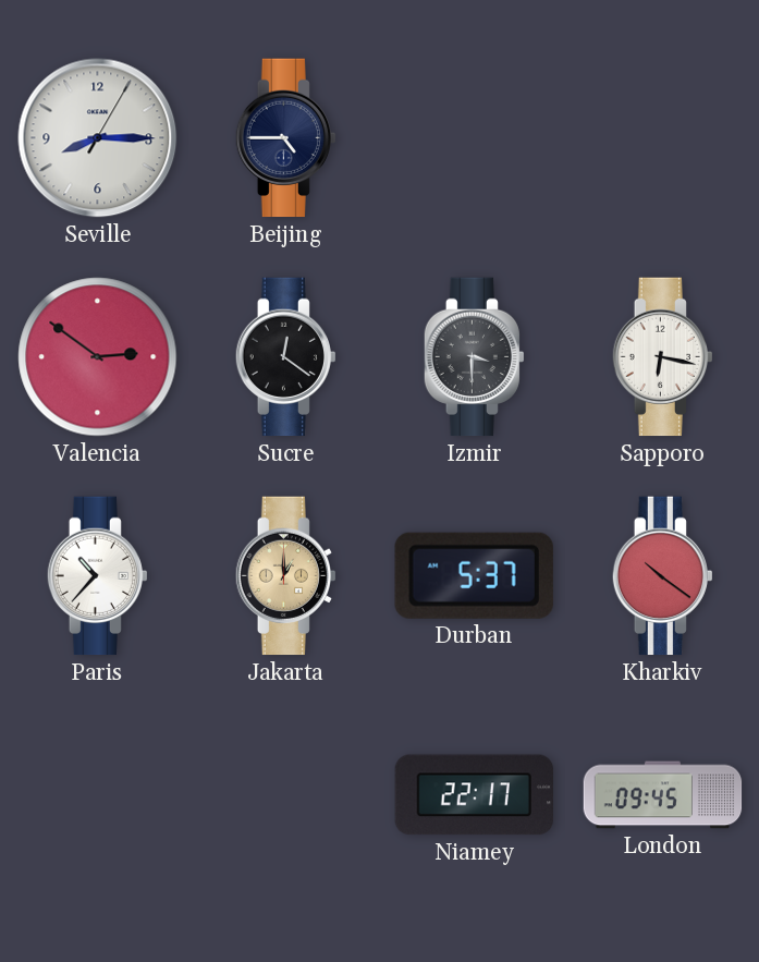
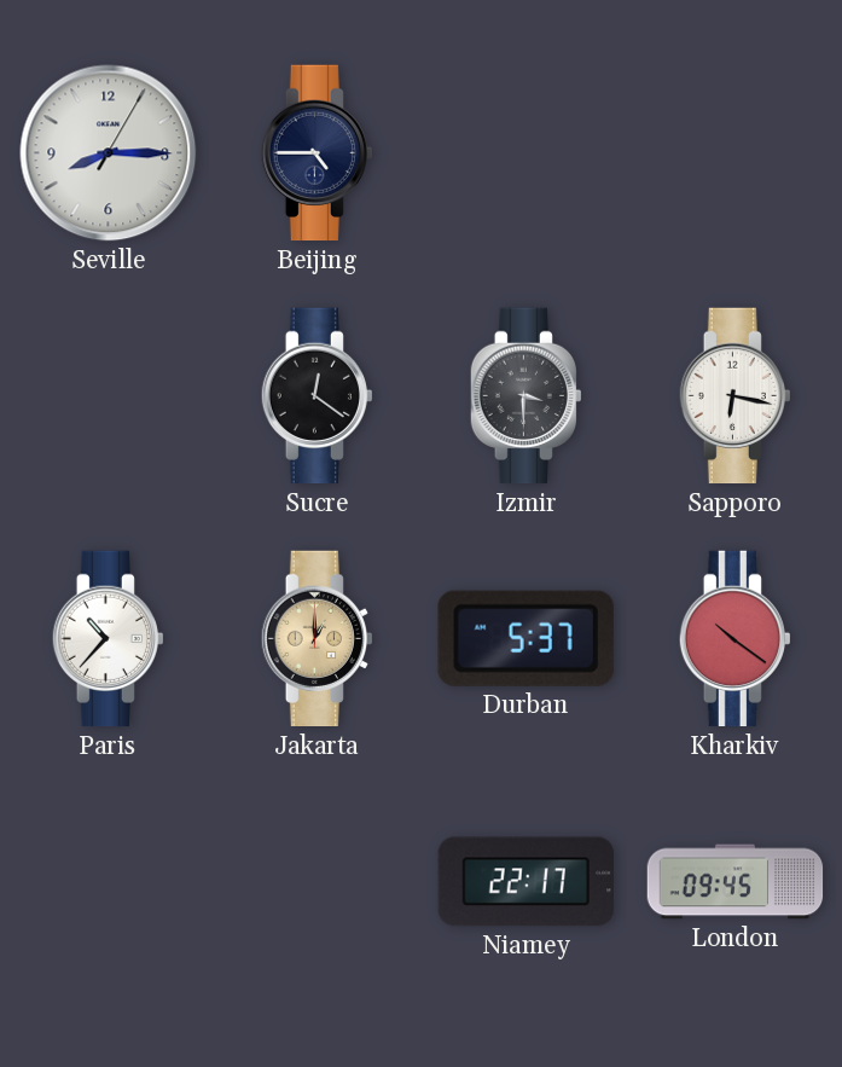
Valencia: 2:51 -> none (98, 357)
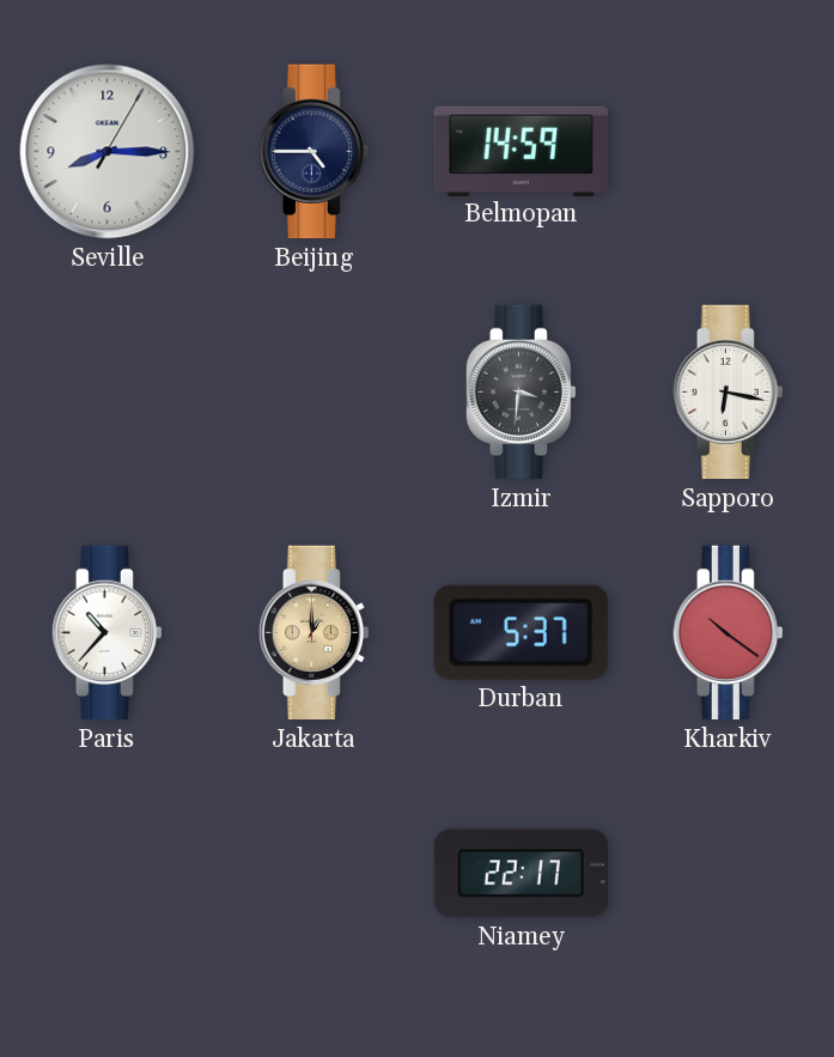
Belmopan: none -> 14:59 (521, 151)
Sucre: 12:21 -> none (317, 396)
Izmir: 3:30 -> 3:31 (521, 393)
London: 09:45 -> none (736, 882)
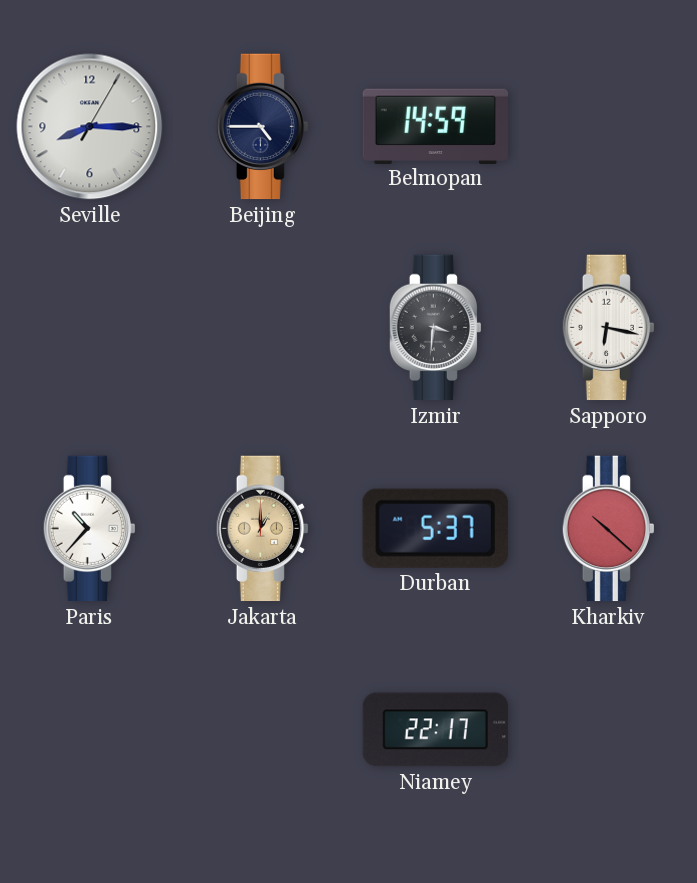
Kharkiv: 10:21 -> 10:22 (608, 529)
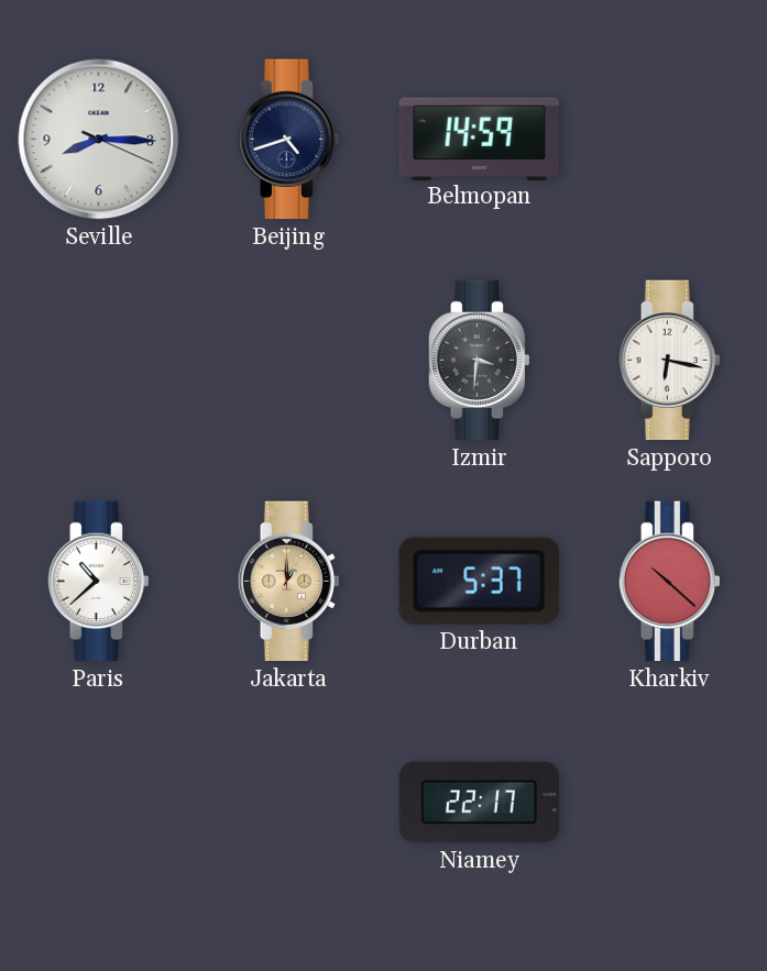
Seville: 8:15:05 -> 8:15:19 (99, 140)
Beijing: 4:45 -> 4:42 (288, 140)
Paris: 10:37 -> 10:38 (98, 582)
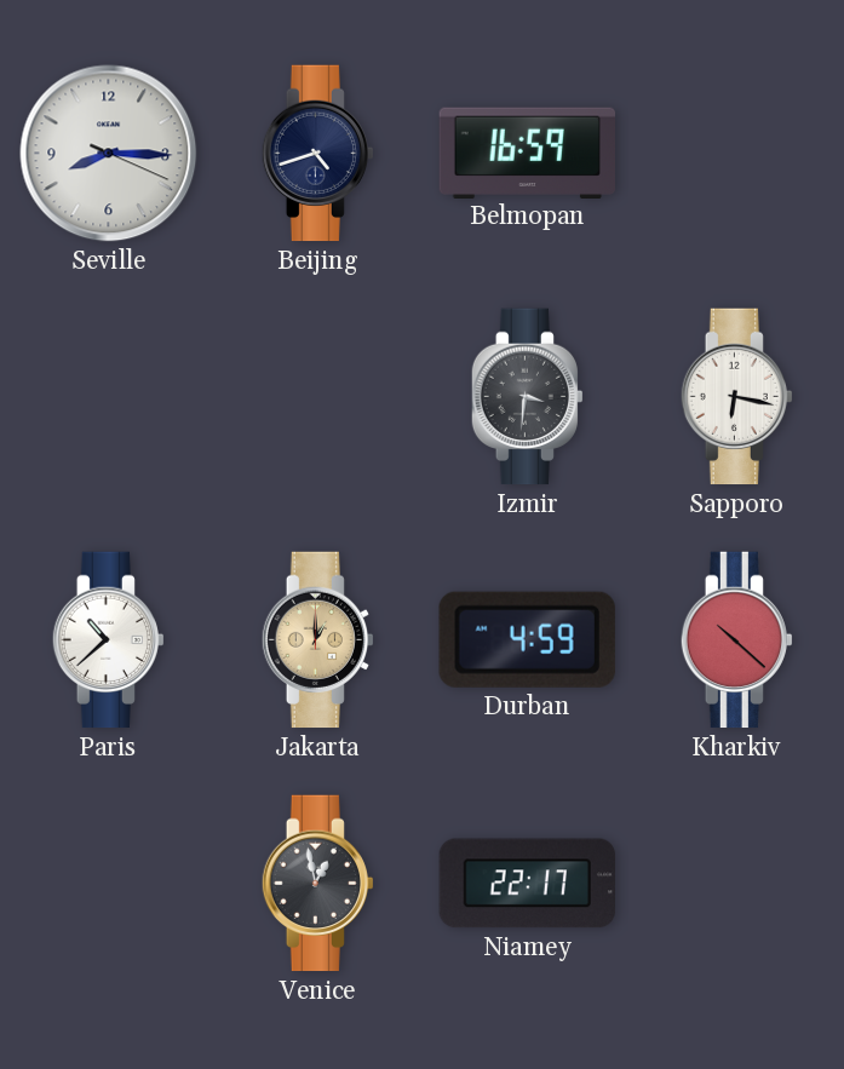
Belmopan: 14:59 -> 16:59 (527, 153)
Durban: 5:37 -> 4:59 (527, 639)
Venice: none -> 12:58 (317, 884)
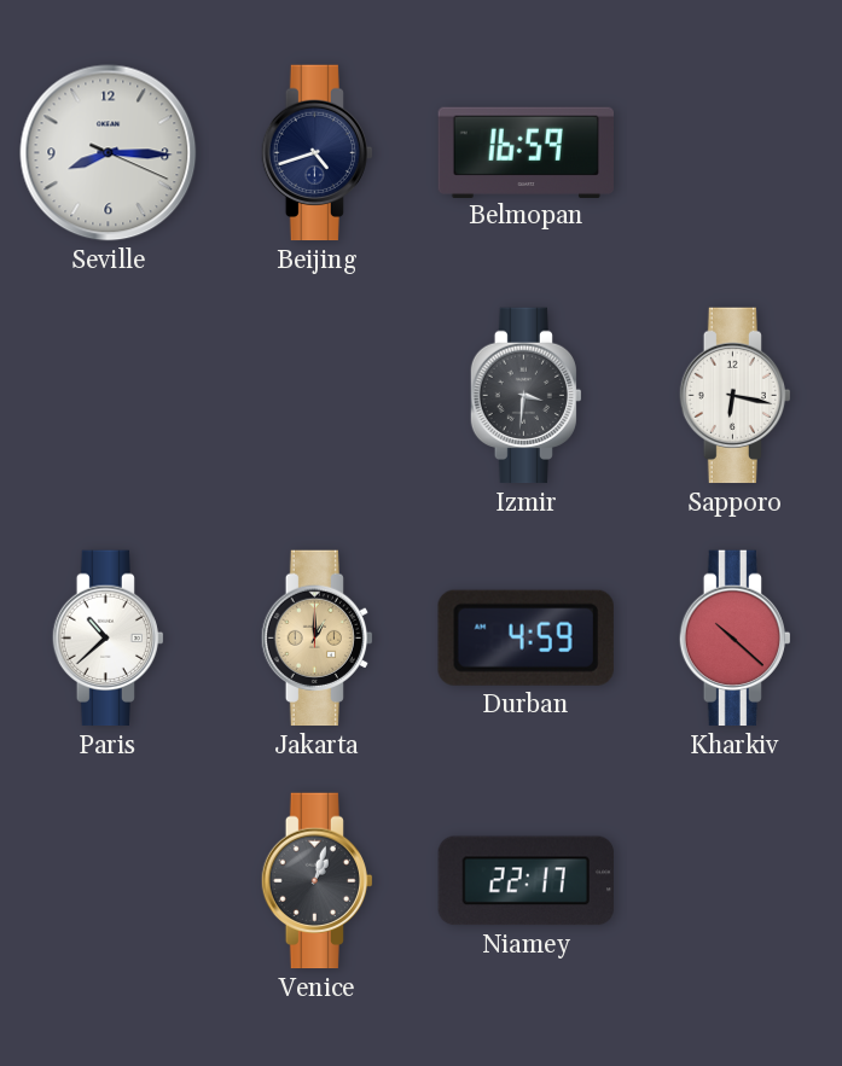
Venice: 12:58 -> 1:03 (317, 881)
